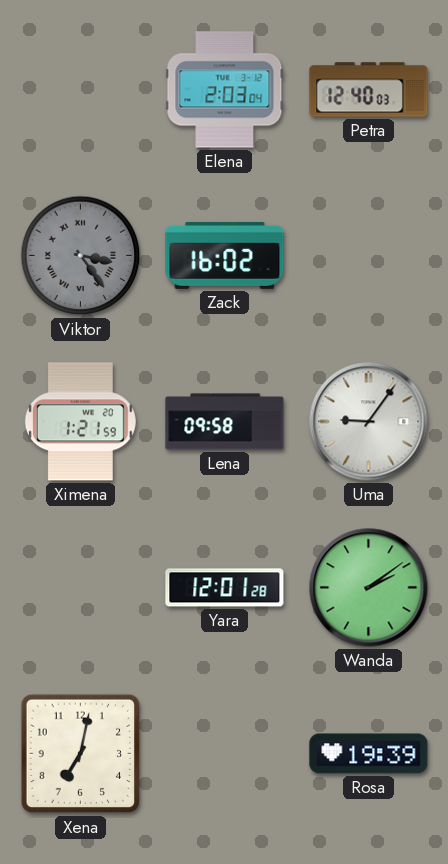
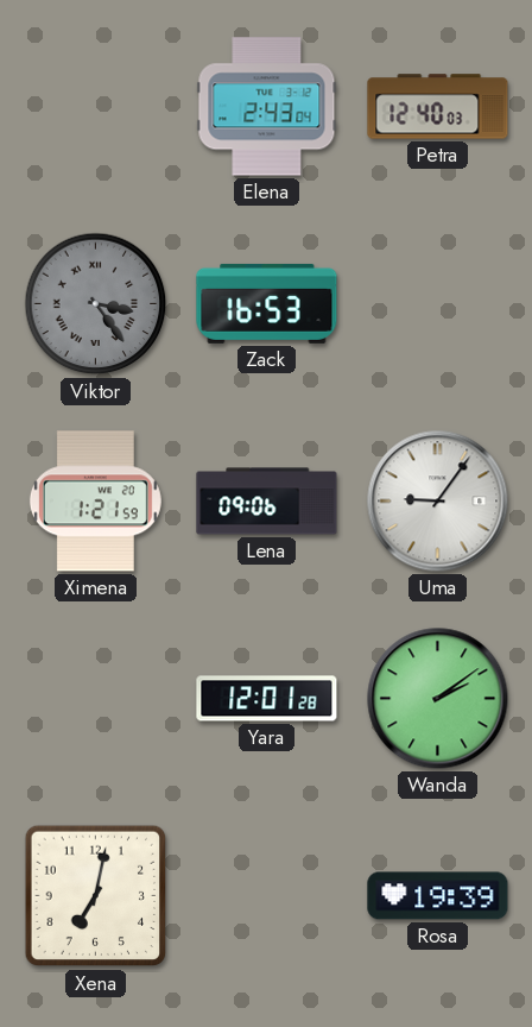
Elena: 2:03 -> 2:43 (267, 107)
Zack: 16:02 -> 16:53 (267, 303)
Lena: 09:58 -> 09:06 (267, 502)
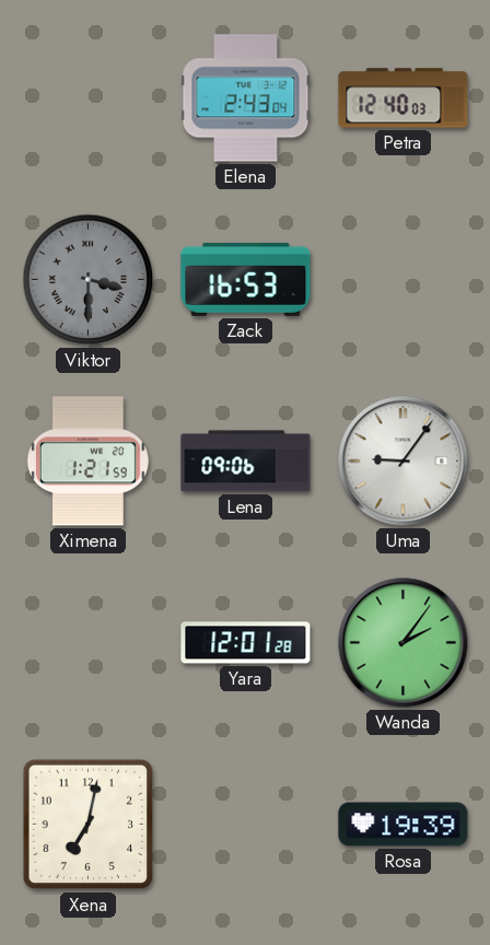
Viktor: 3:24 -> 3:30 (89, 280)
Wanda: 2:09 -> 2:06 (404, 643)
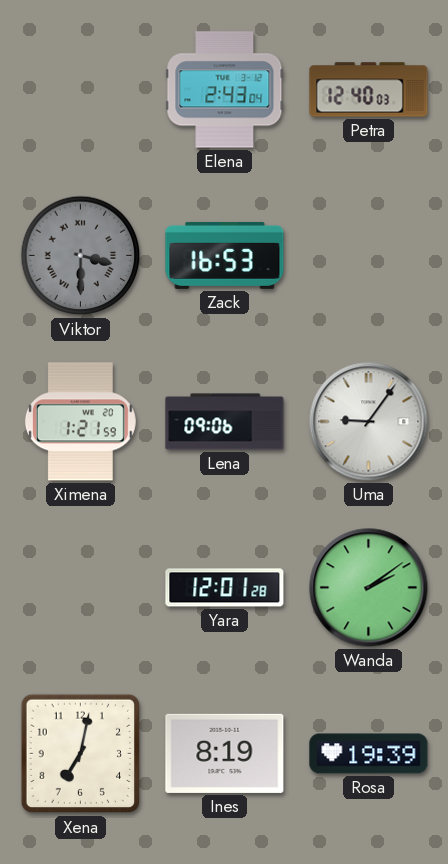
Wanda: 2:06 -> 2:09 (369, 588)
Ines: none -> 8:19 (225, 753)
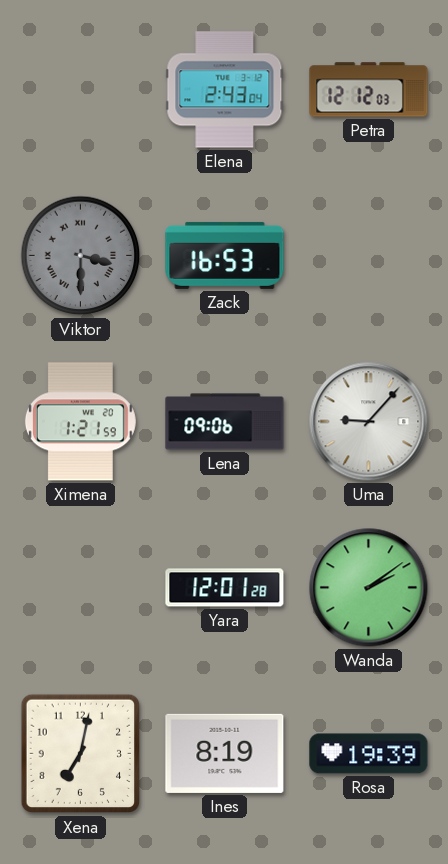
Petra: 12:40 -> 12:12 (369, 90)
Uma: 9:06 -> 9:07 (369, 422)
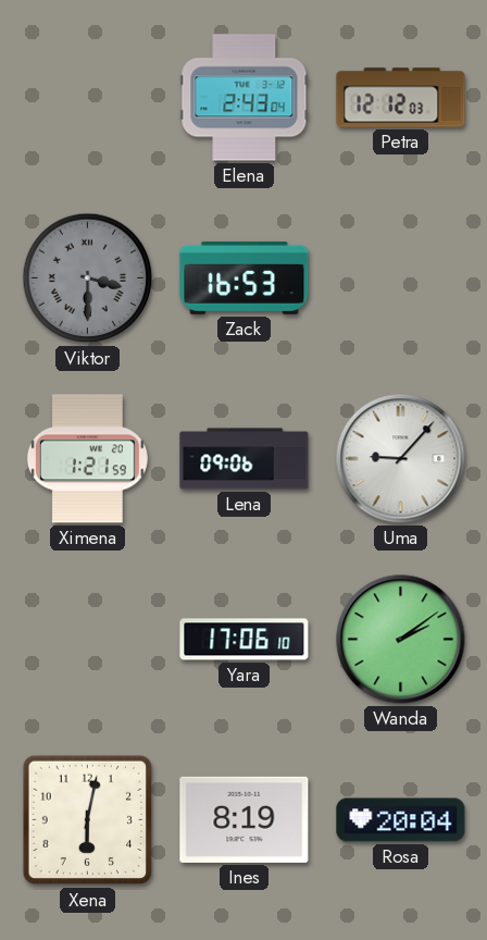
Yara: 12:01 -> 17:06 (245, 640)
Xena: 7:02 -> 6:02 (88, 820)
Rosa: 19:39 -> 20:04 (401, 820)
